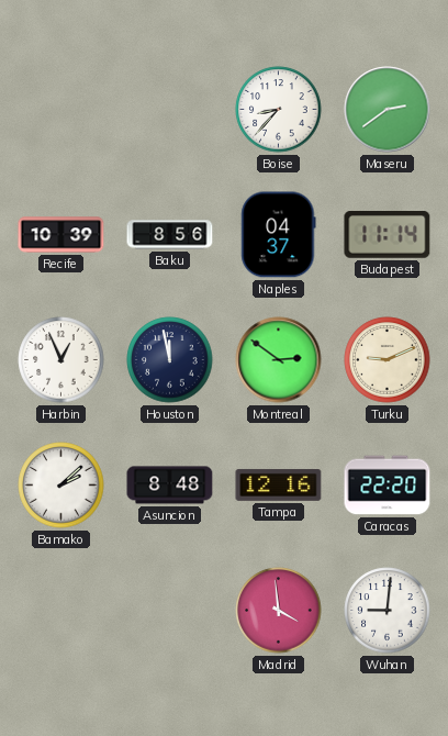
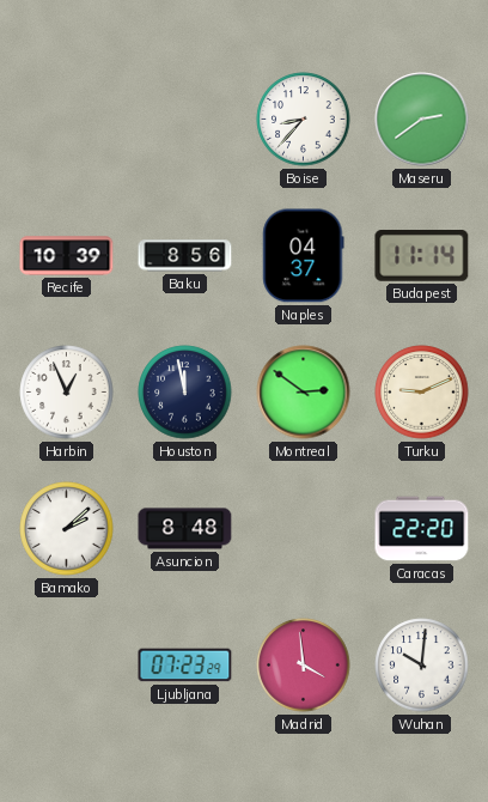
Tampa: 12:16 -> none (279, 484)
Ljubljana: none -> 07:23 (185, 666)
Wuhan: 9:01 -> 10:01 (422, 666)
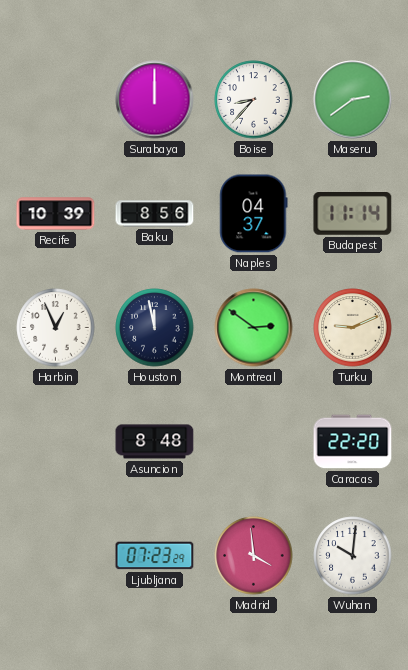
Surabaya: none -> 12:00 (155, 100)
Bamako: 2:08 -> none (67, 529)
